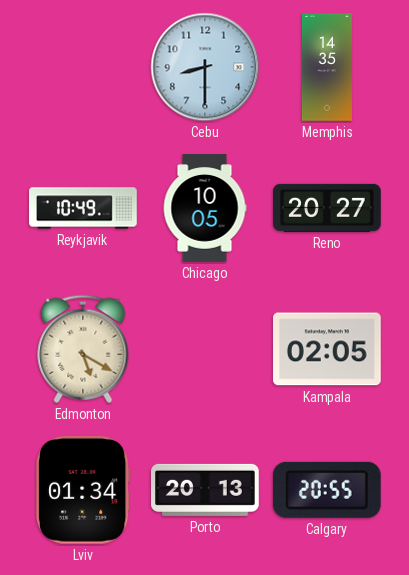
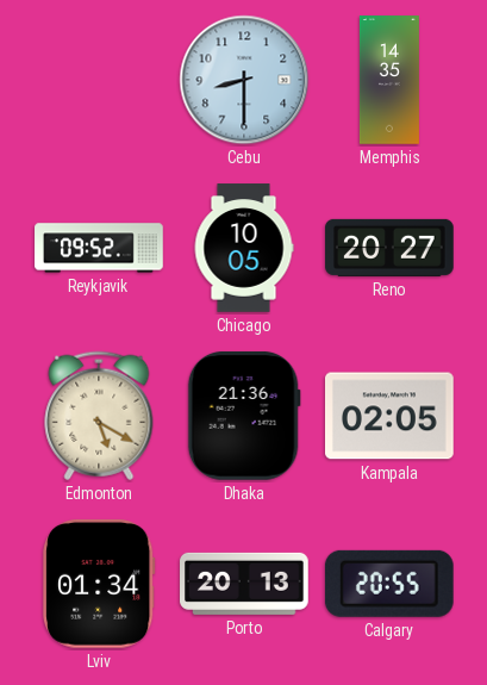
Reykjavik: 10:49 -> 09:52 (99, 248)
Dhaka: none -> 21:36 (244, 416)
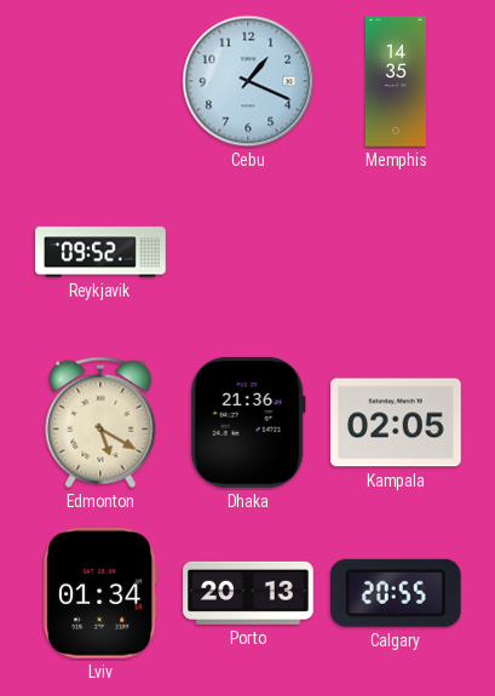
Cebu: 8:30 -> 1:19 (248, 81)
Chicago: 10:05 -> none (244, 248)
Reno: 20:27 -> none (389, 248)
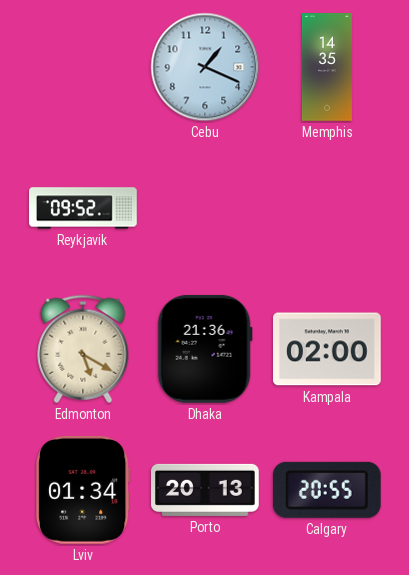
Kampala: 02:05 -> 02:00 (328, 349)
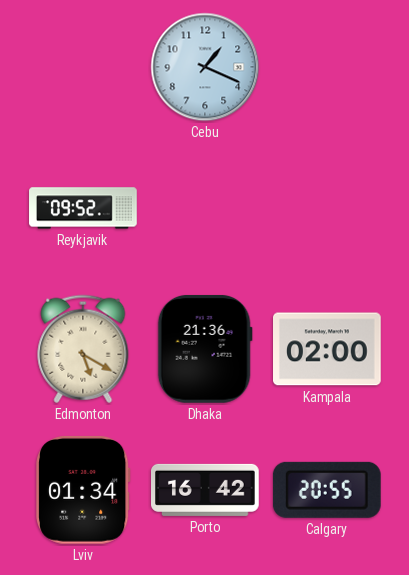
Memphis: 14:35 -> none (327, 67)
Porto: 20:13 -> 16:42 (206, 490)
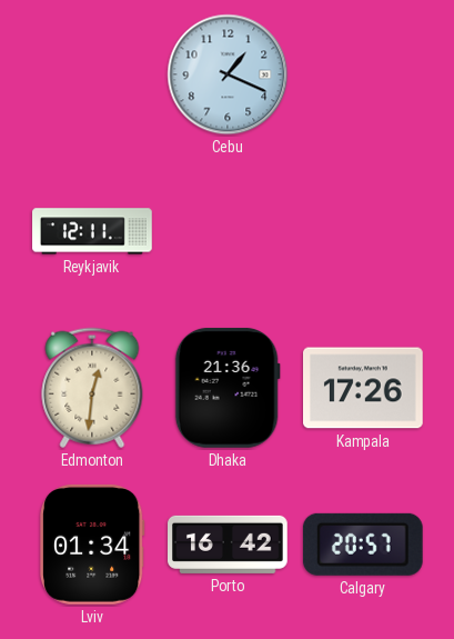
Reykjavik: 09:52 -> 12:11 (92, 231)
Edmonton: 5:20 -> 12:31 (92, 388)
Kampala: 02:00 -> 17:26 (364, 388)
Calgary: 20:55 -> 20:57 (363, 545)
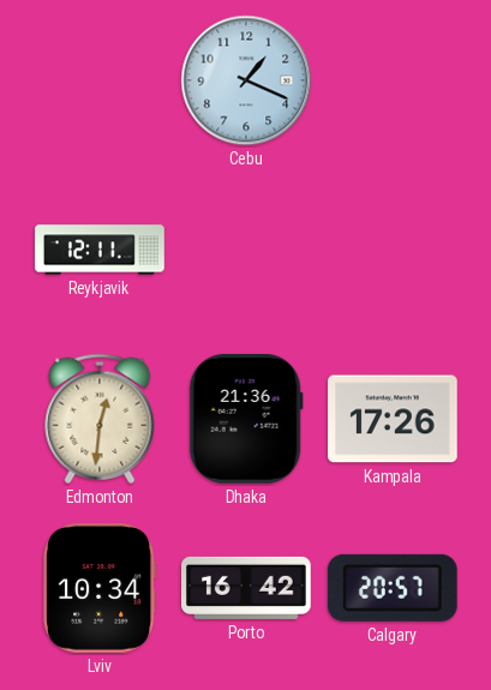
Lviv: 01:34 -> 10:34 (101, 588)
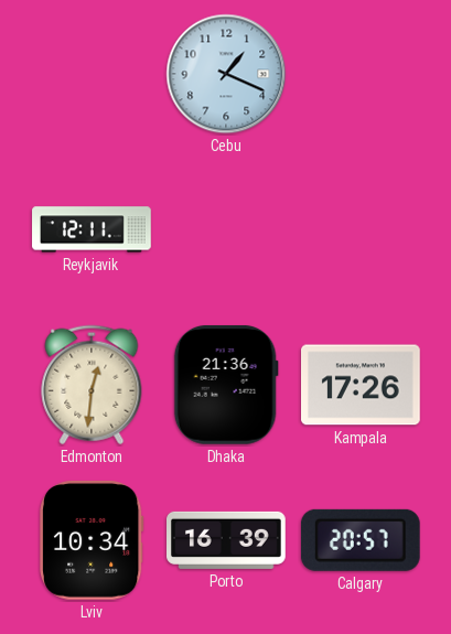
Porto: 16:42 -> 16:39 (227, 540)
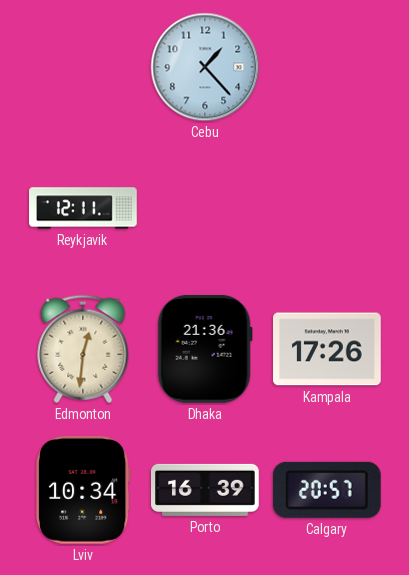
Cebu: 1:19 -> 1:23 (205, 67)
